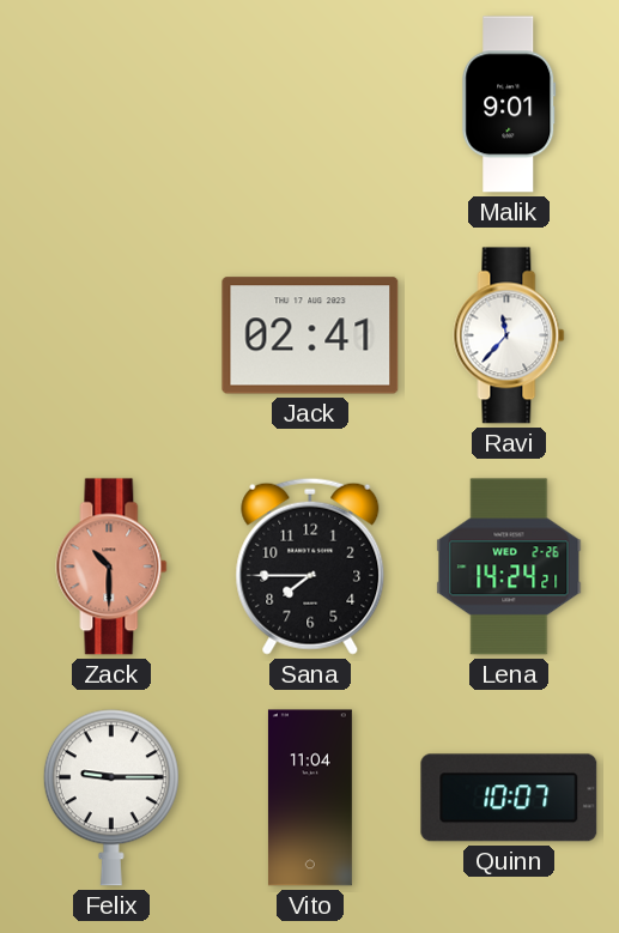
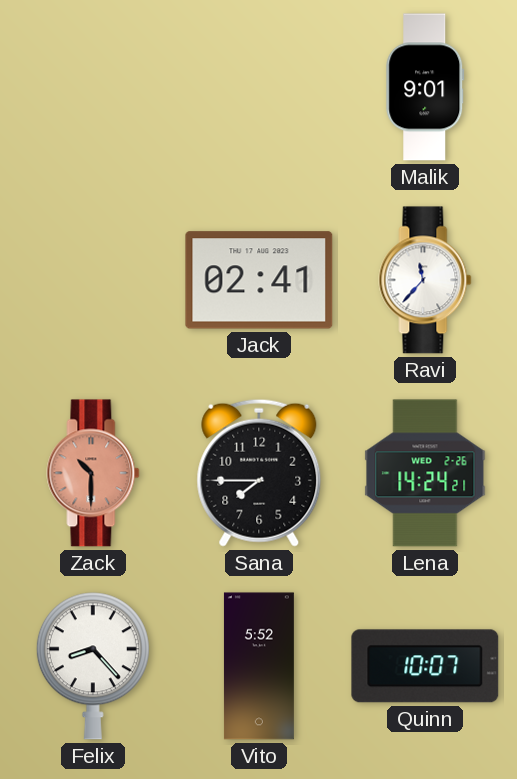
Felix: 9:15 -> 8:23 (93, 666)
Vito: 11:04 -> 5:52 (259, 666)
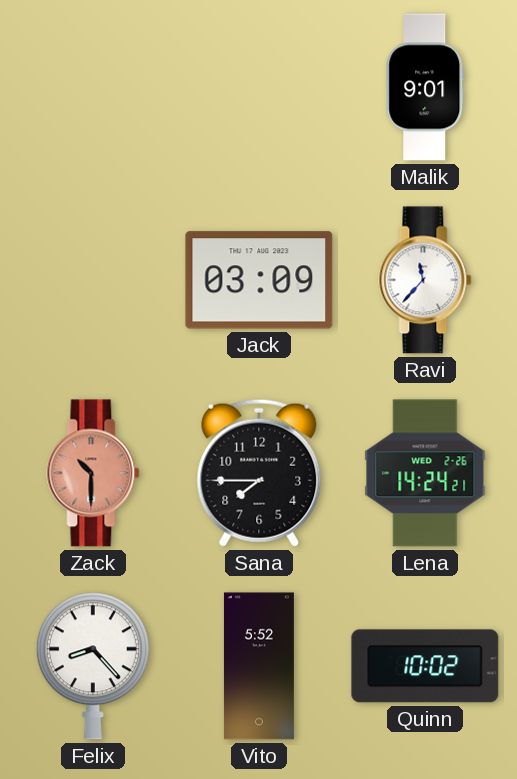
Jack: 02:41 -> 03:09 (259, 280)
Quinn: 10:07 -> 10:02 (425, 666)
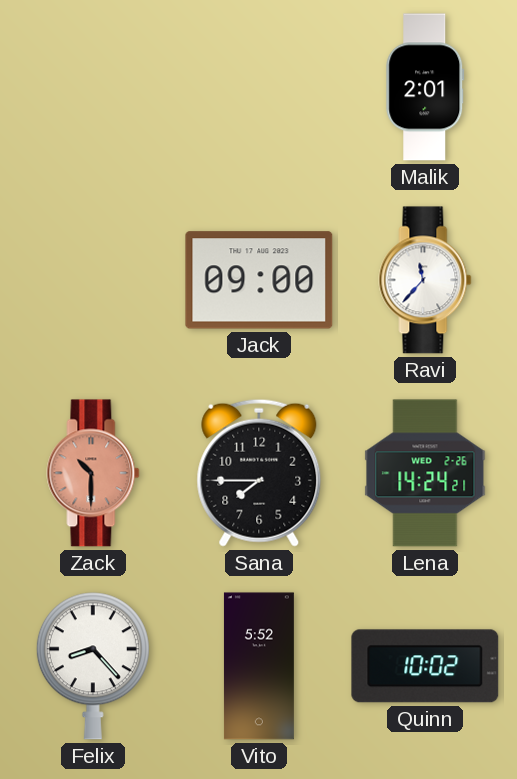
Malik: 9:01 -> 2:01 (425, 87)
Jack: 03:09 -> 09:00 (259, 280)
